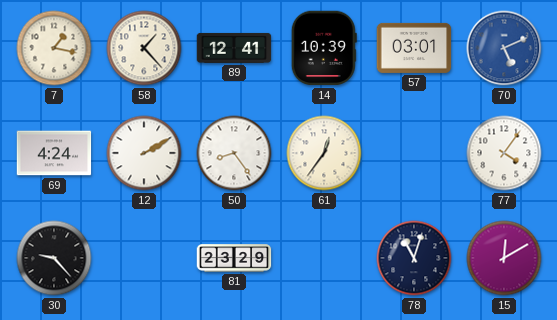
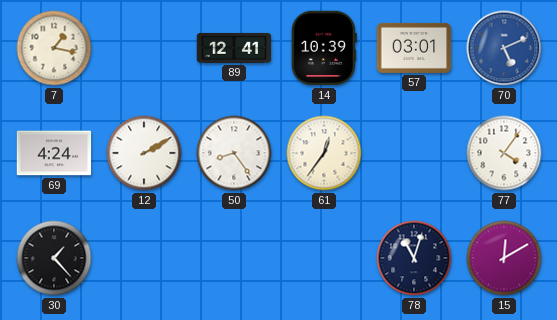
58: 1:23 -> none (144, 48)
30: 9:23 -> 1:23 (54, 258)
81: 23:29 -> none (234, 258)
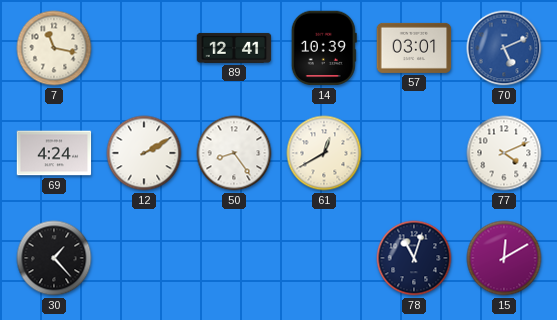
7: 1:17 -> 11:17 (54, 48)
61: 12:36 -> 12:40 (324, 153)
77: 4:06 -> 4:11 (504, 153)
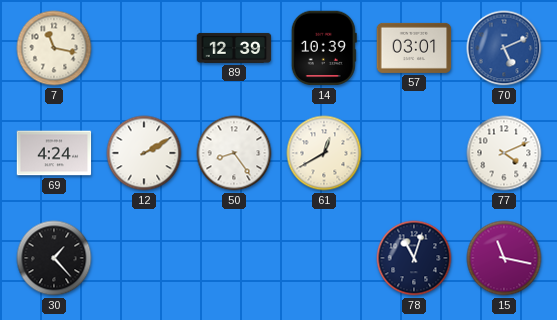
89: 12:41 -> 12:39 (234, 48)
15: 12:10 -> 11:17 (504, 258)
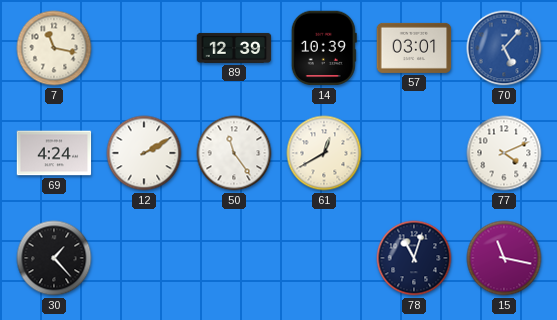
70: 5:11 -> 5:07 (504, 48)
50: 8:24 -> 11:24 (234, 153)
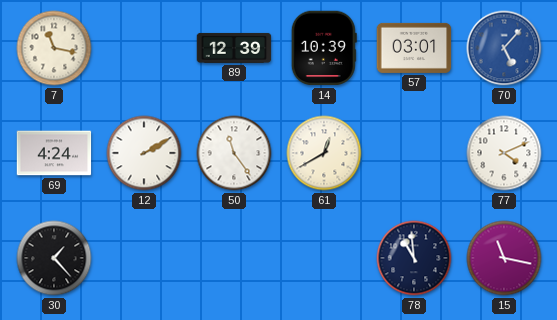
78: 11:03 -> 10:59 (414, 258)
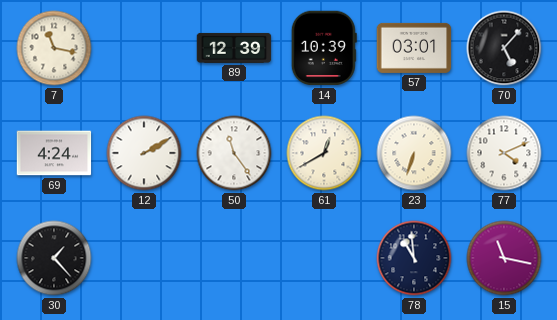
70 dial: blue -> black (504, 48)
23: none -> 6:33 (414, 153)
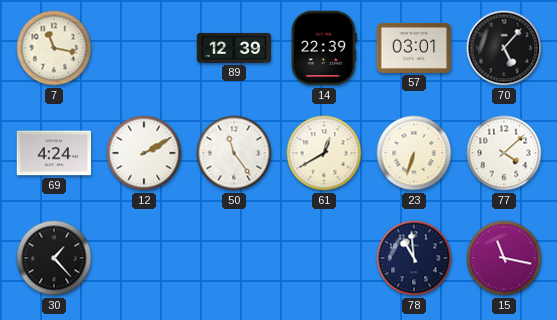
14: 10:39 -> 22:39 (324, 48)
77: 4:11 -> 4:08 (504, 153)
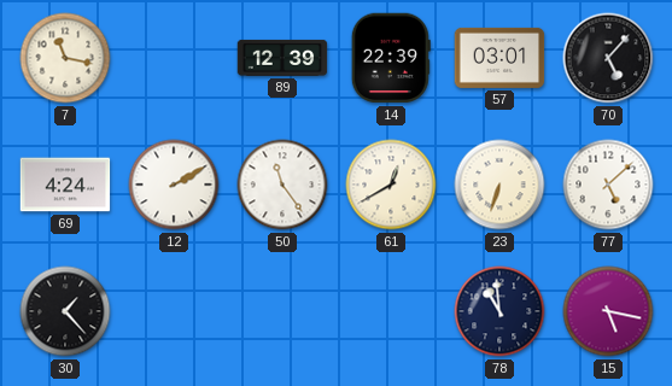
77: 4:08 -> 5:08 (608, 185)
15: 11:17 -> 5:17 (608, 311)
